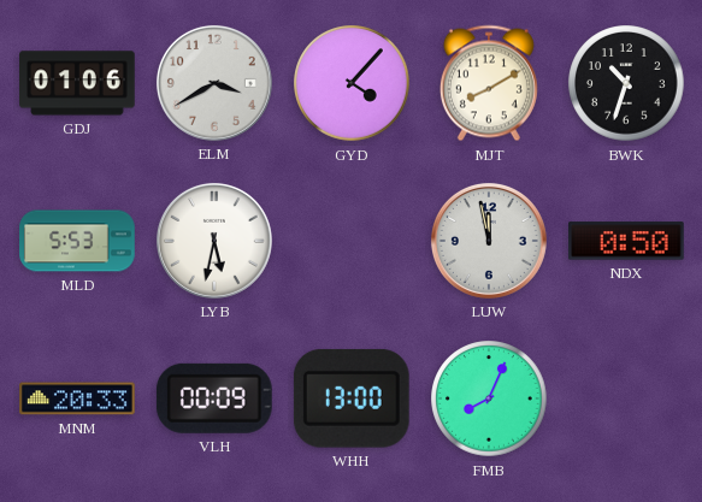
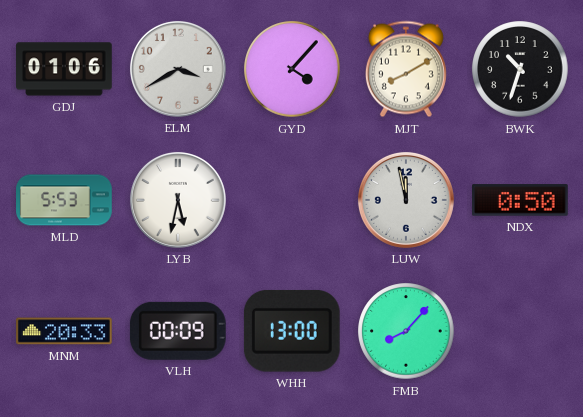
FMB: 8:04 -> 8:07 (406, 331)
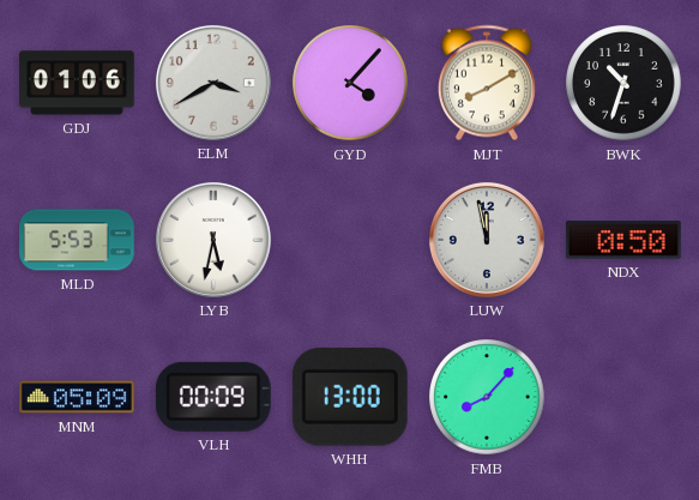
MNM: 20:33 -> 05:09 (77, 397)
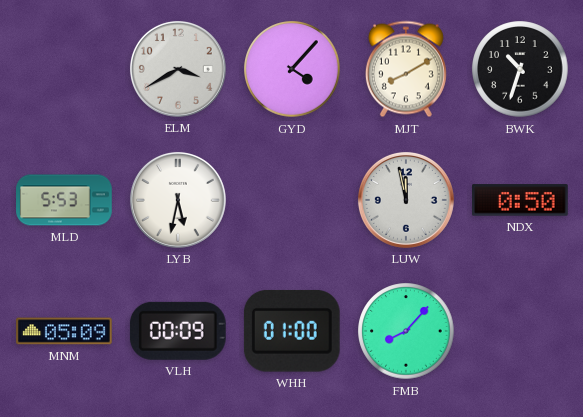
GDJ: 01:06 -> none (77, 83)
WHH: 13:00 -> 01:00 (292, 331)
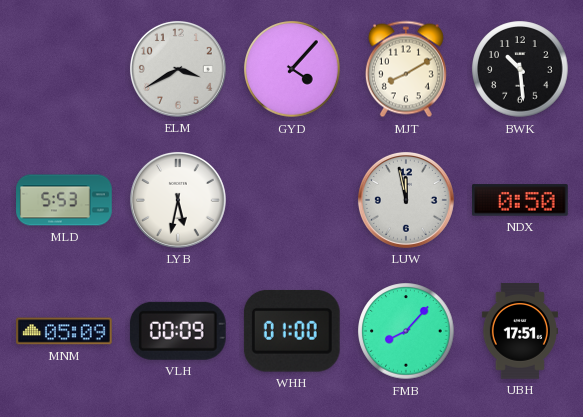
BWK: 10:33 -> 10:29 (520, 69)
UBH: none -> 17:51 (520, 331)
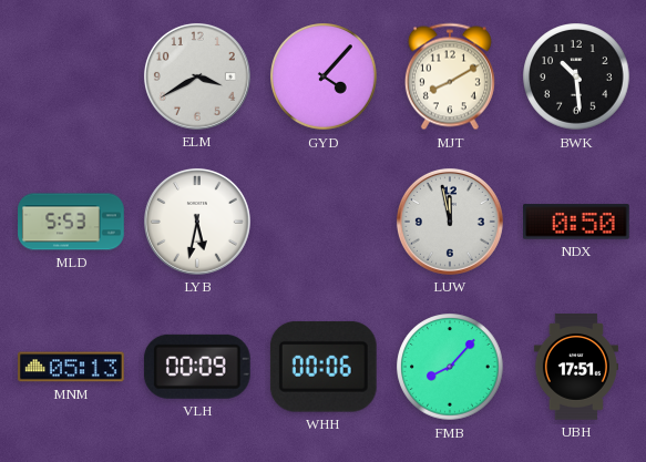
MNM: 05:09 -> 05:13 (71, 367)
WHH: 01:00 -> 00:06 (324, 367)
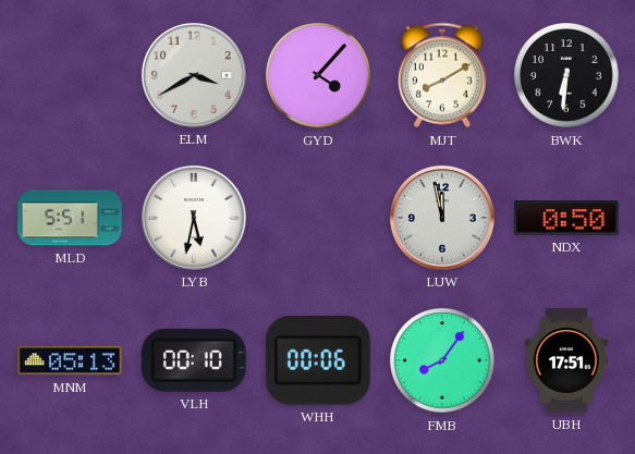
BWK: 10:29 -> 6:31 (566, 75)
MLD: 5:53 -> 5:51 (70, 218)
VLH: 00:09 -> 00:10 (194, 360)
FMB: 8:07 -> 8:06 (442, 360)
